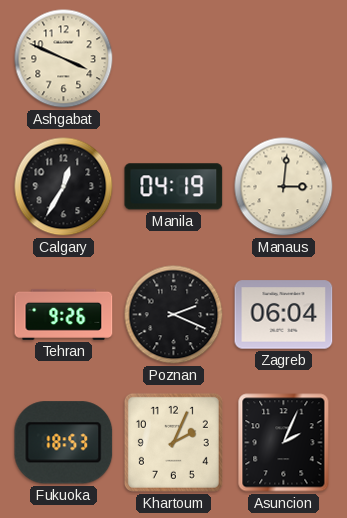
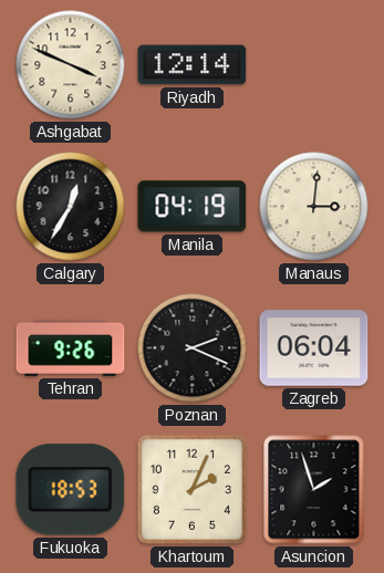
Riyadh: none -> 12:14 (193, 65)
Asuncion: 2:04 -> 1:57 (314, 490)
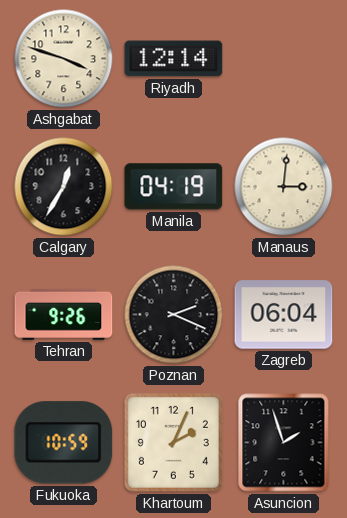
Ashgabat: 3:49 -> 3:48 (64, 59)
Fukuoka: 18:53 -> 10:59 (64, 443)
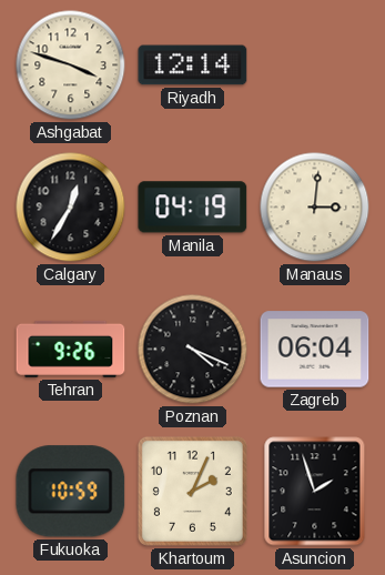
Poznan: 2:19 -> 4:19 (193, 350)
